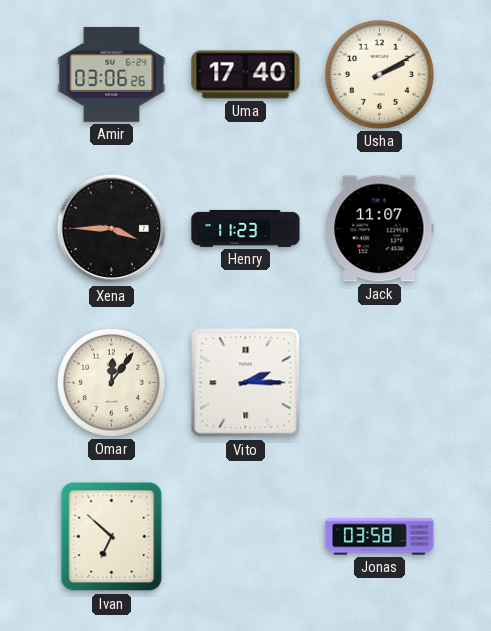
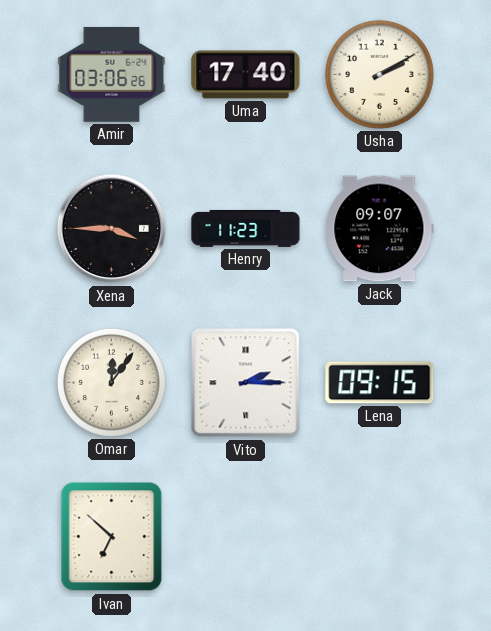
Jack: 11:07 -> 09:07 (380, 229)
Lena: none -> 09:15 (380, 383)
Jonas: 03:58 -> none (380, 537)
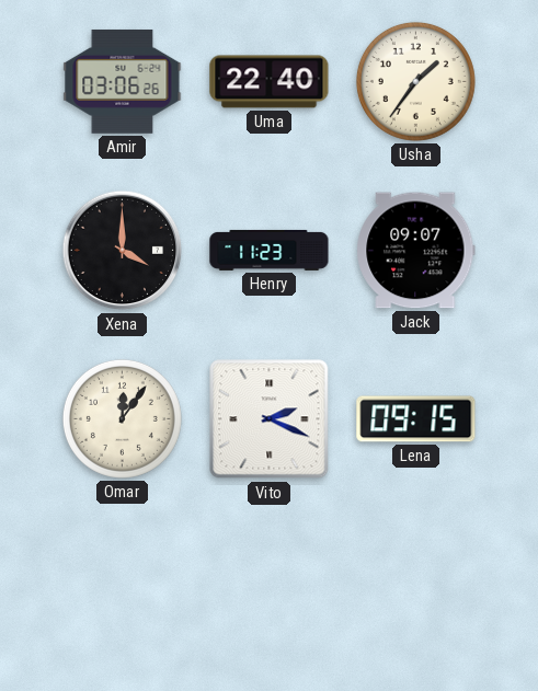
Uma: 17:40 -> 22:40 (270, 82)
Usha: 2:10 -> 1:36 (415, 81)
Xena: 3:45 -> 4:00 (123, 251)
Vito: 2:15 -> 2:19 (270, 419)
Ivan: 6:52 -> none (112, 537)
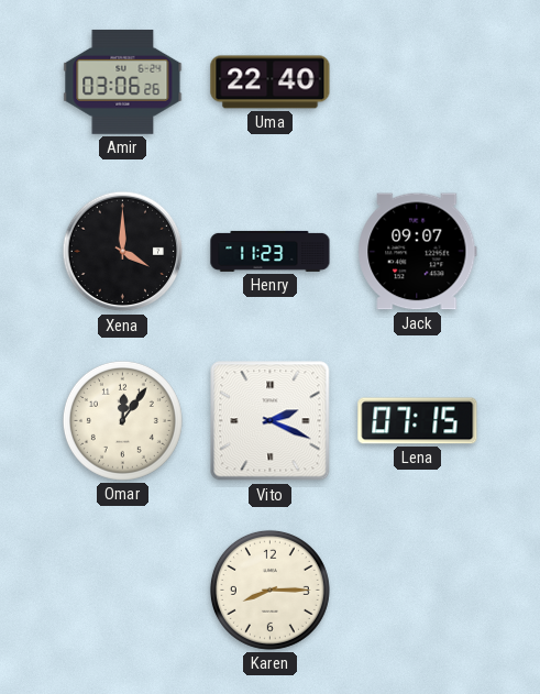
Usha: 1:36 -> none (415, 81)
Lena: 09:15 -> 07:15 (418, 421)
Karen: none -> 8:15 (269, 590)
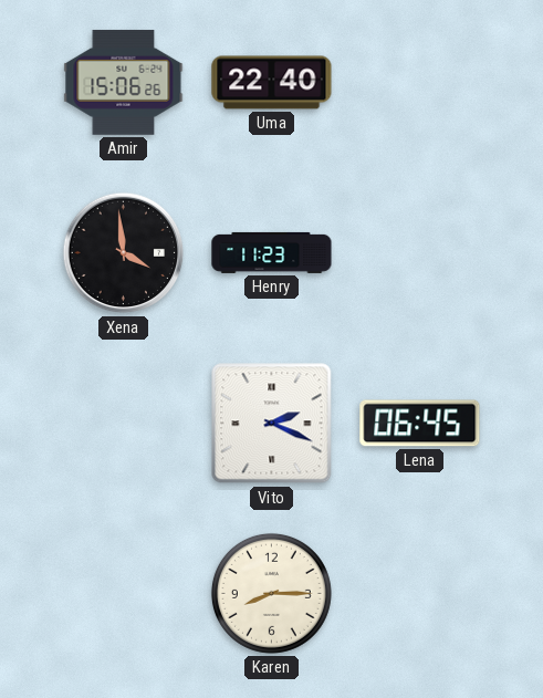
Amir: 03:06 -> 15:06 (124, 82)
Xena: 4:00 -> 3:59 (124, 253)
Jack: 09:07 -> none (418, 252)
Omar: 12:06 -> none (122, 420)
Lena: 07:15 -> 06:45 (420, 424)
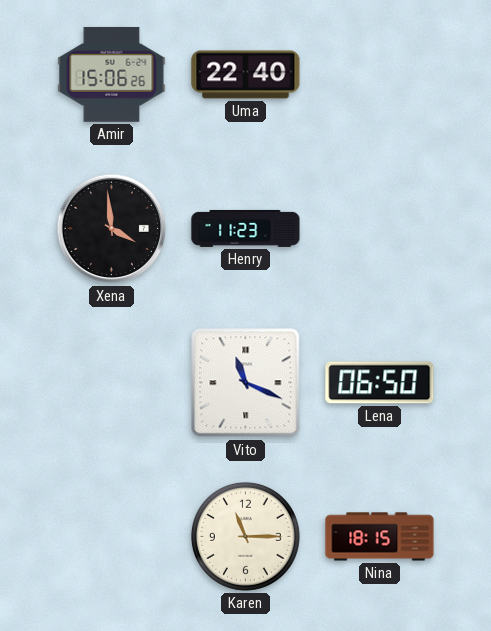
Vito: 2:19 -> 11:19 (246, 383)
Lena: 06:45 -> 06:50 (380, 383)
Karen: 8:15 -> 11:15 (245, 536)
Nina: none -> 18:15 (380, 537)
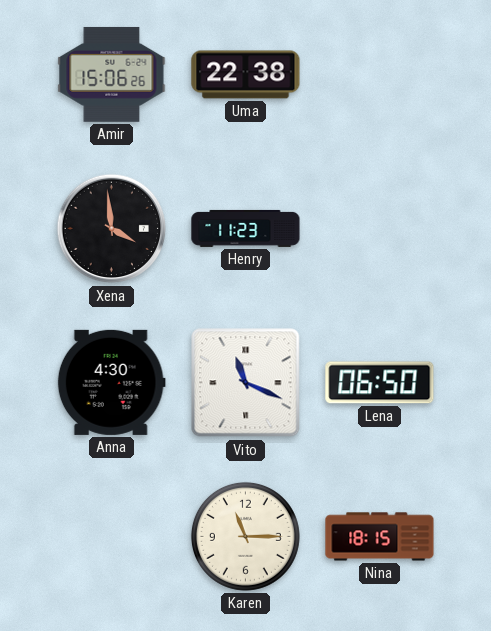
Uma: 22:40 -> 22:38 (246, 75)
Anna: none -> 4:30 (111, 382)
